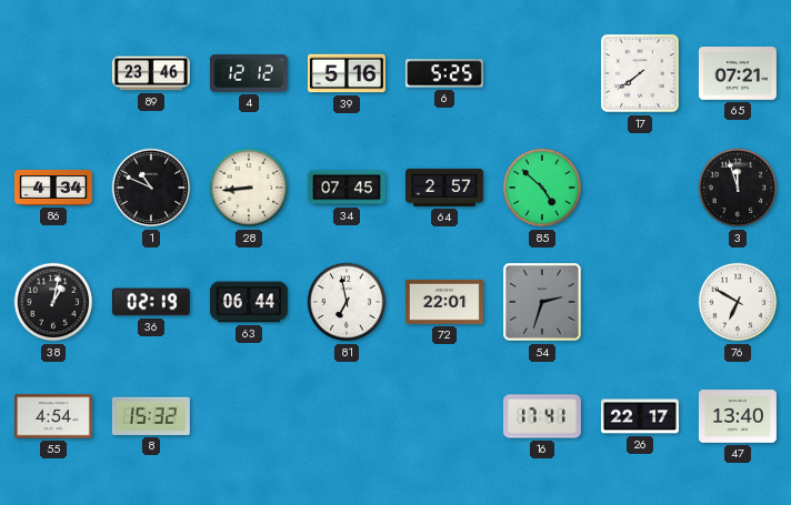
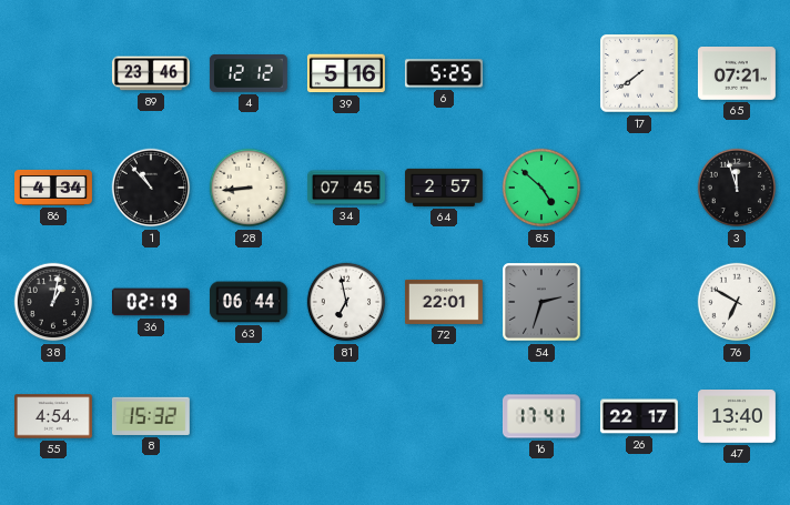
1: 10:49 -> 10:53 (151, 188)
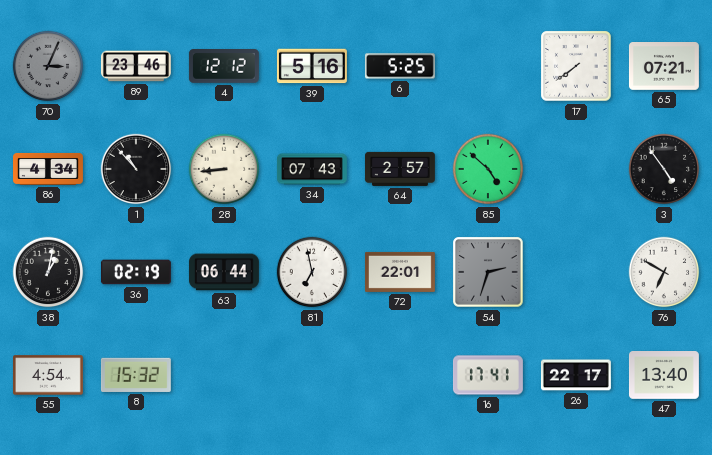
70: none -> 3:04 (48, 66)
34: 07:45 -> 07:43 (312, 169)
3: 11:57 -> 4:54 (664, 169)
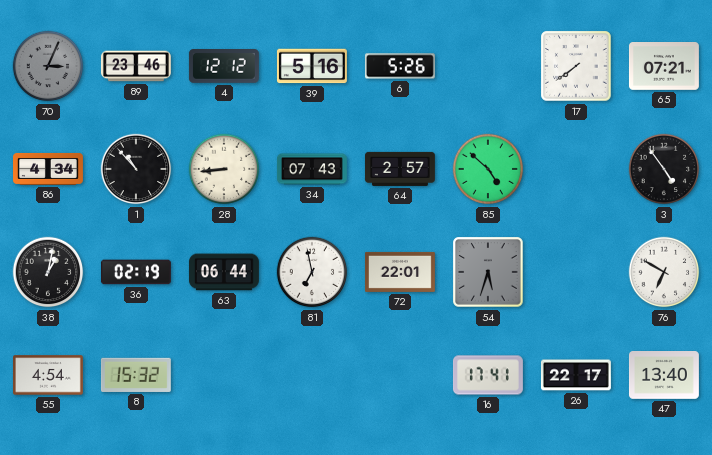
6: 5:25 -> 5:26 (400, 66)
54: 2:33 -> 5:33 (488, 272)
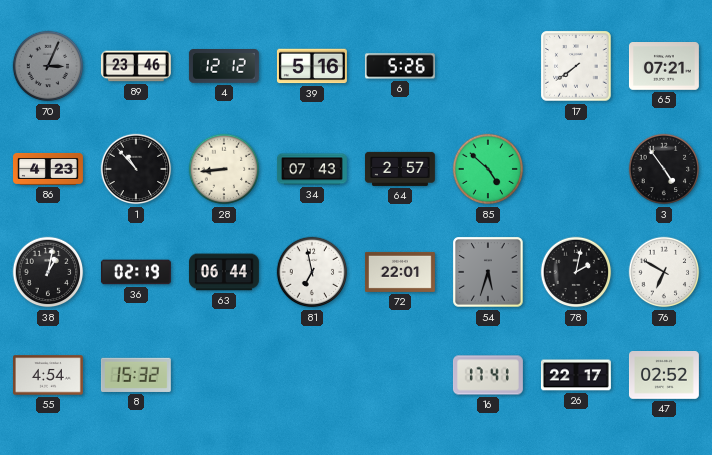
86: 4:34 -> 4:23 (49, 169)
78: none -> 2:02 (576, 272)
47: 13:40 -> 02:52 (664, 375)
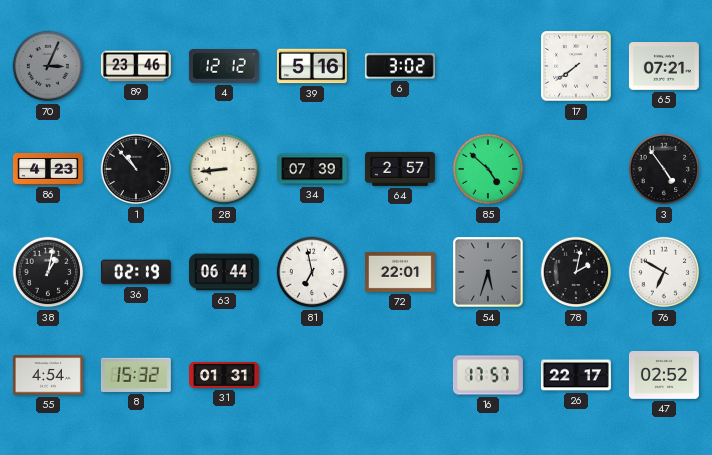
6: 5:26 -> 3:02 (400, 66)
34: 07:43 -> 07:39 (312, 169)
31: none -> 01:31 (225, 375)
16: 17:41 -> 17:57 (488, 375)
